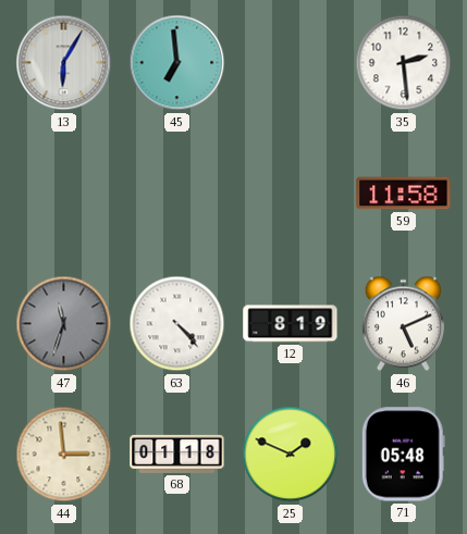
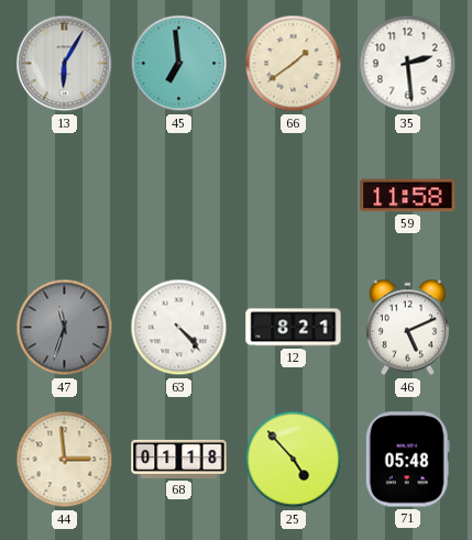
66: none -> 1:39 (294, 64)
12: 8:19 -> 8:21 (294, 328)
25: 1:49 -> 4:53 (294, 460)
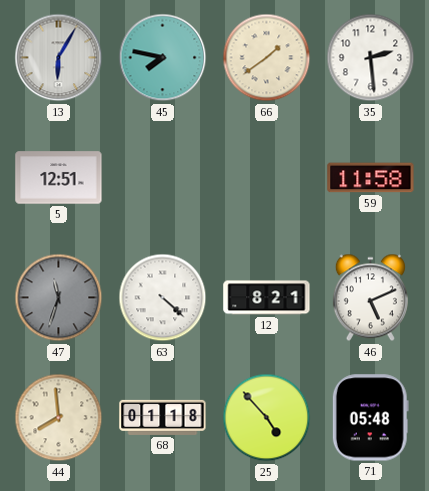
45: 6:59 -> 7:47 (163, 58)
5: none -> 12:51 (59, 178)
63: 4:23 -> 4:22 (163, 298)
44: 2:59 -> 7:59 (59, 418)
